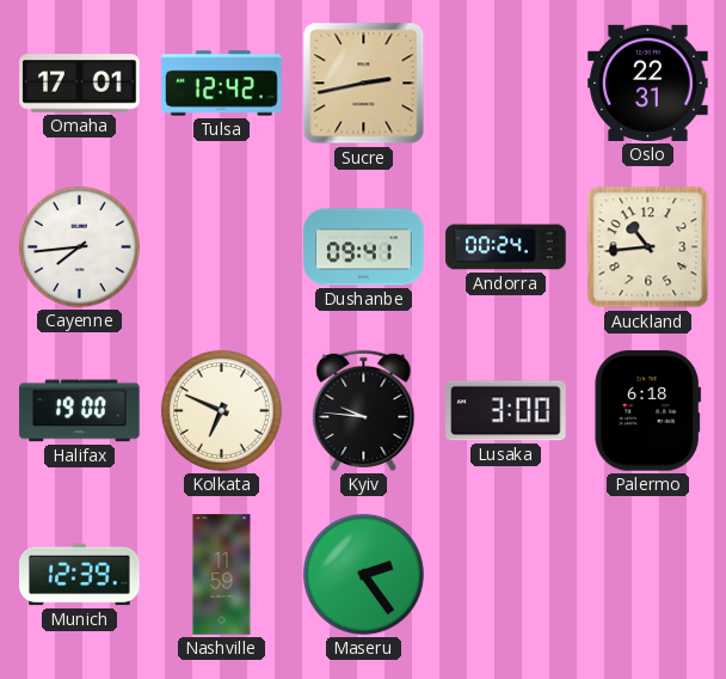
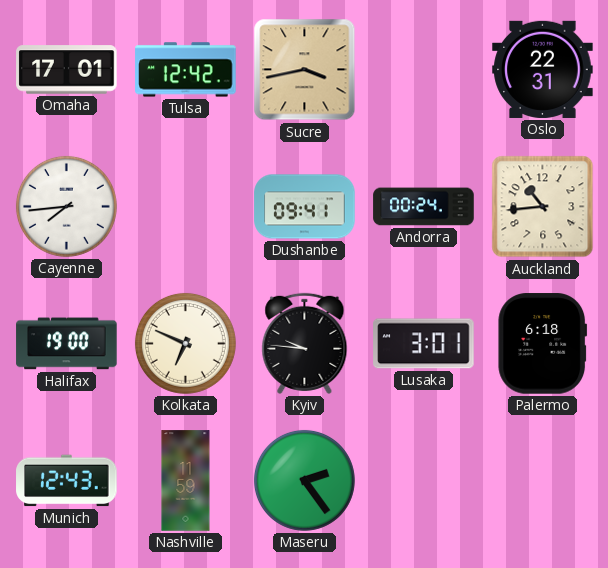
Sucre: 2:43 -> 3:43 (305, 70)
Lusaka: 3:00 -> 3:01 (424, 344)
Munich: 12:39 -> 12:43 (67, 481)
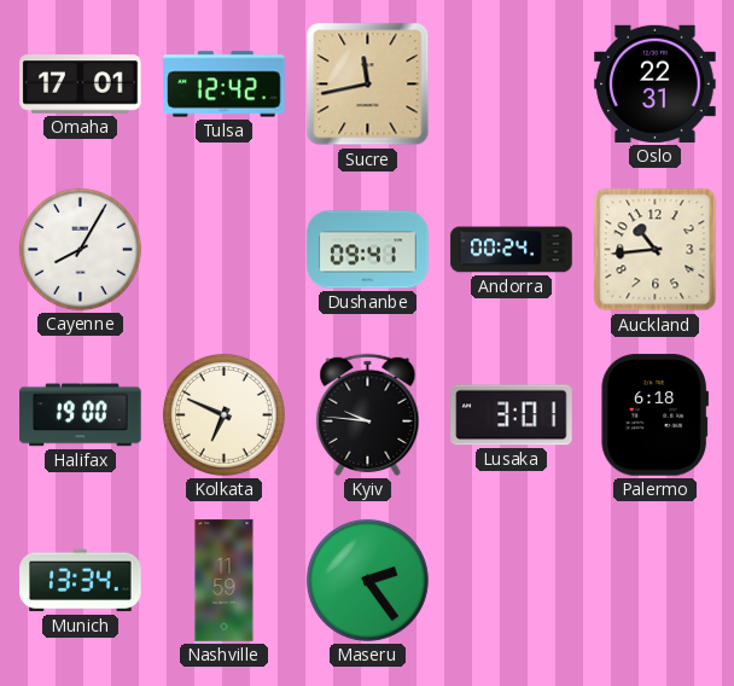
Sucre: 3:43 -> 11:43 (368, 85)
Cayenne: 7:44 -> 8:05 (80, 249)
Munich: 12:43 -> 13:34 (81, 581)
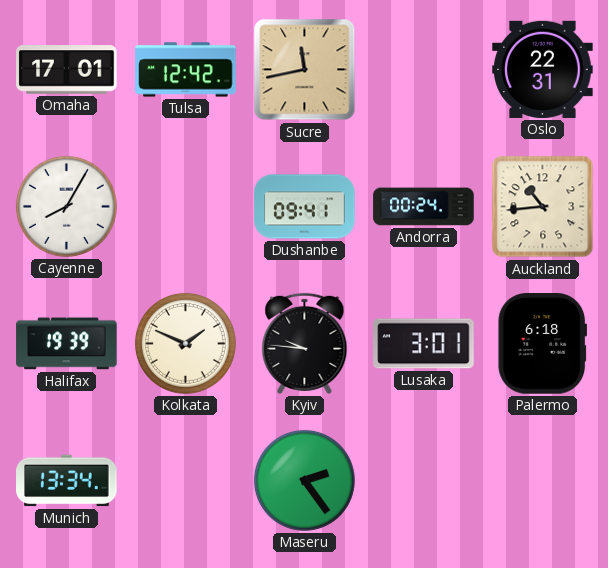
Halifax: 19:00 -> 19:39 (67, 344)
Kolkata: 6:49 -> 1:49 (185, 343)
Nashville: 11:59 -> none (225, 581)
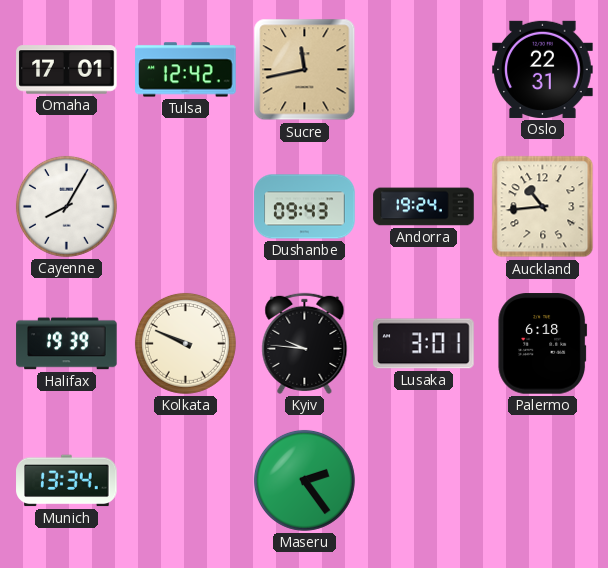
Dushanbe: 09:41 -> 09:43 (305, 207)
Andorra: 00:24 -> 19:24 (424, 207)
Kolkata: 1:49 -> 9:49 (185, 343)
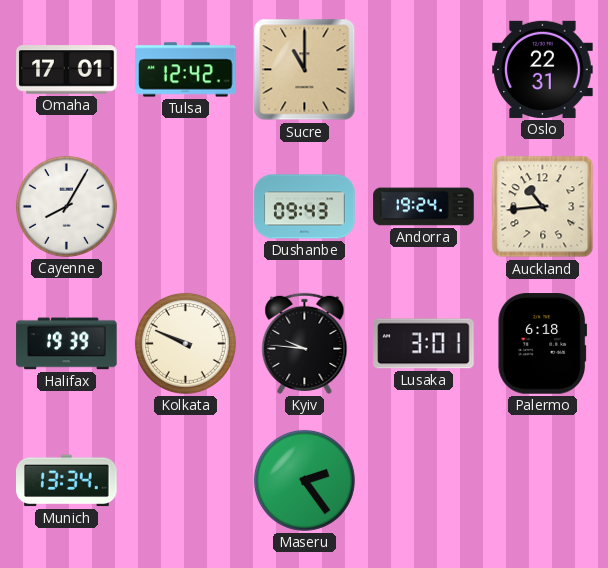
Sucre: 11:43 -> 11:00 (305, 70)
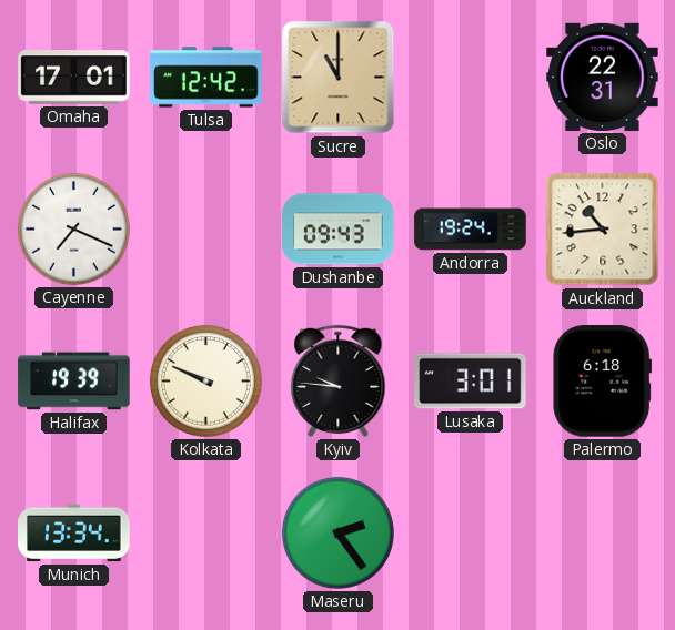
Cayenne: 8:05 -> 7:19 (73, 228)
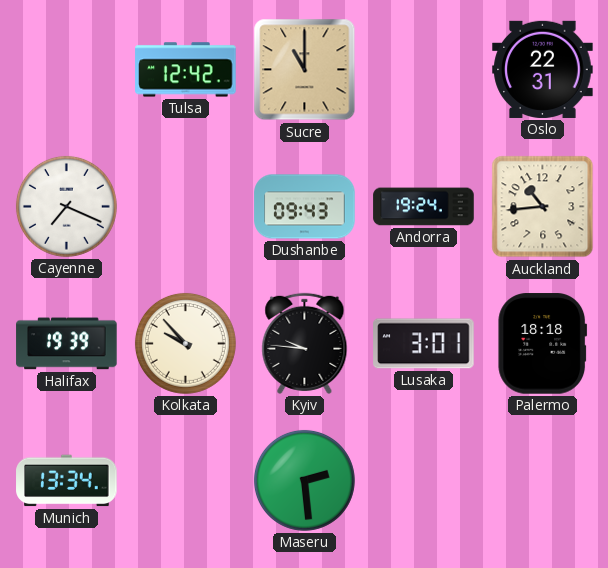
Omaha: 17:01 -> none (74, 78)
Kolkata: 9:49 -> 9:53 (185, 343)
Palermo: 6:18 -> 18:18 (543, 344)
Maseru: 2:24 -> 2:29 (304, 480)
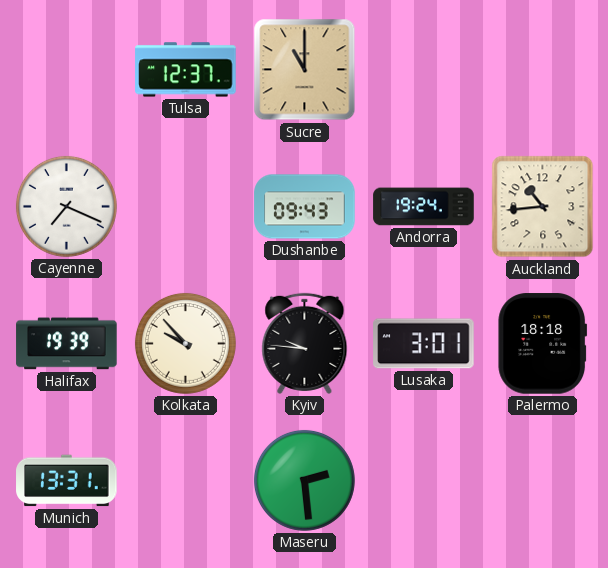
Tulsa: 12:42 -> 12:37 (186, 70)
Oslo: 22:31 -> none (543, 69)
Munich: 13:34 -> 13:31 (67, 481)
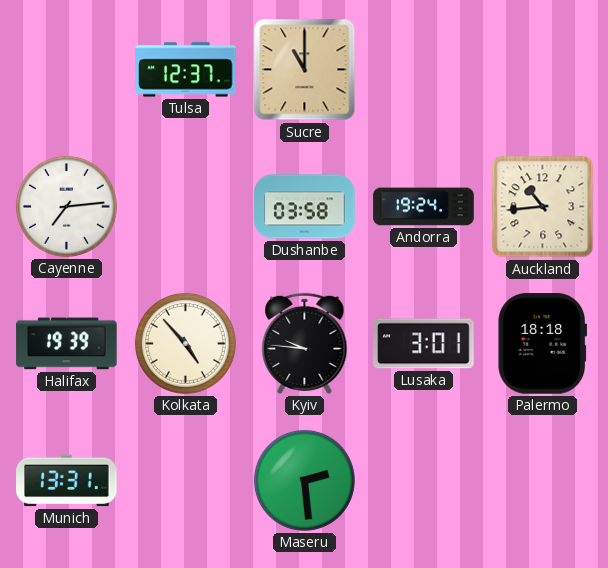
Cayenne: 7:19 -> 7:14 (66, 206)
Dushanbe: 09:43 -> 03:58 (305, 207)
Kolkata: 9:53 -> 4:53 (185, 343)
